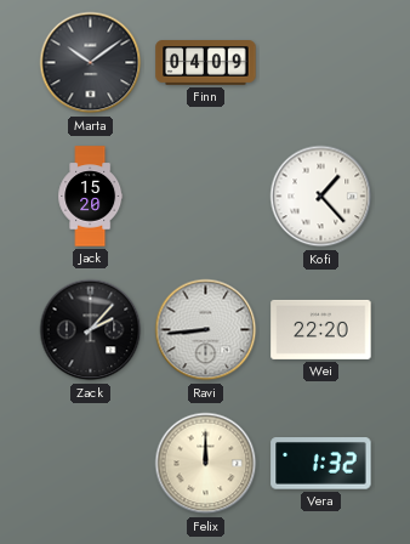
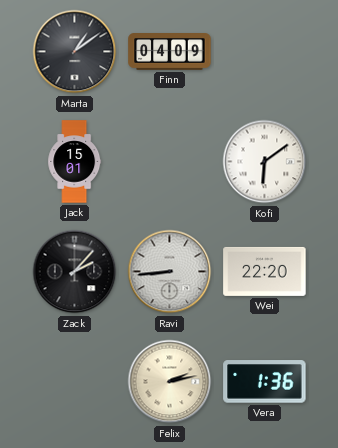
Marta: 10:09 -> 1:09 (75, 52)
Jack: 15:20 -> 15:01 (75, 162)
Kofi: 1:23 -> 6:09 (265, 162)
Felix: 12:00 -> 2:13 (170, 382)
Vera: 1:32 -> 1:36 (265, 382)
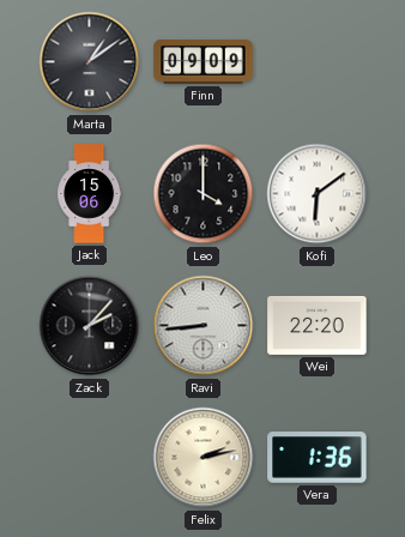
Finn: 04:09 -> 09:09 (204, 62)
Jack: 15:01 -> 15:06 (90, 194)
Leo: none -> 4:00 (204, 194)
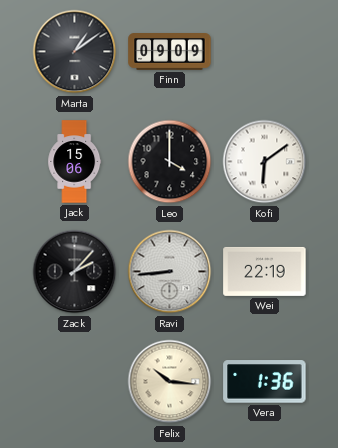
Wei: 22:20 -> 22:19 (265, 271)
Felix: 2:13 -> 10:16 (170, 382)
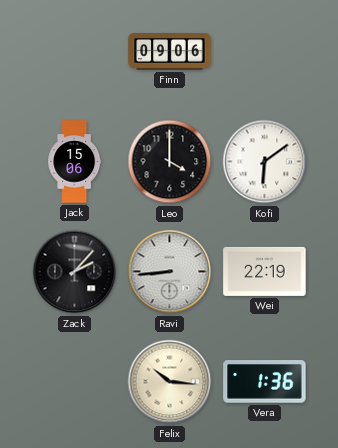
Marta: 1:09 -> none (75, 52)
Finn: 09:09 -> 09:06 (170, 52)
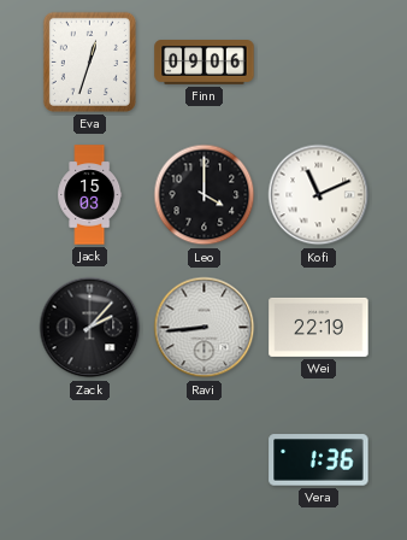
Eva: none -> 12:33 (89, 61)
Jack: 15:06 -> 15:03 (90, 195)
Kofi: 6:09 -> 11:11 (319, 195)
Felix: 10:16 -> none (170, 382)
